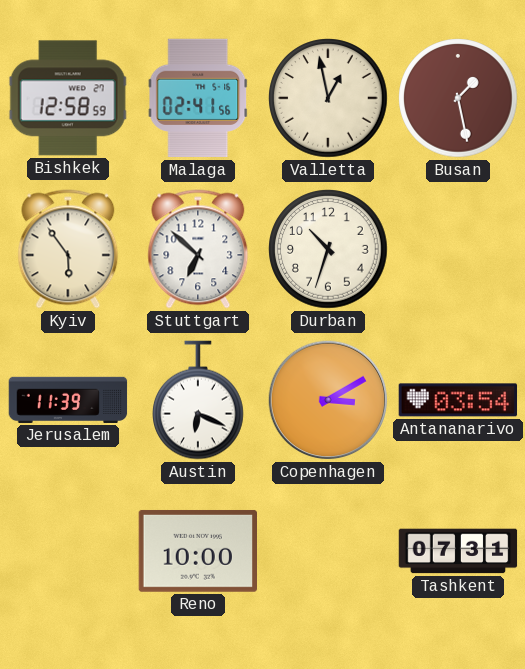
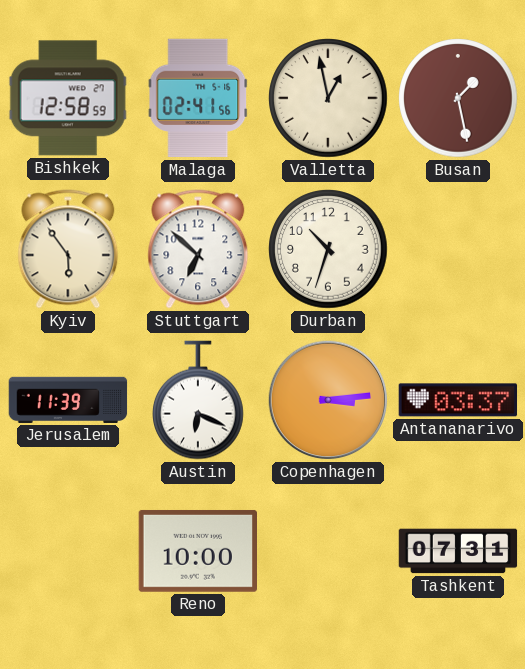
Copenhagen: 3:10 -> 3:14 (328, 400)
Antananarivo: 03:54 -> 03:37 (458, 400)
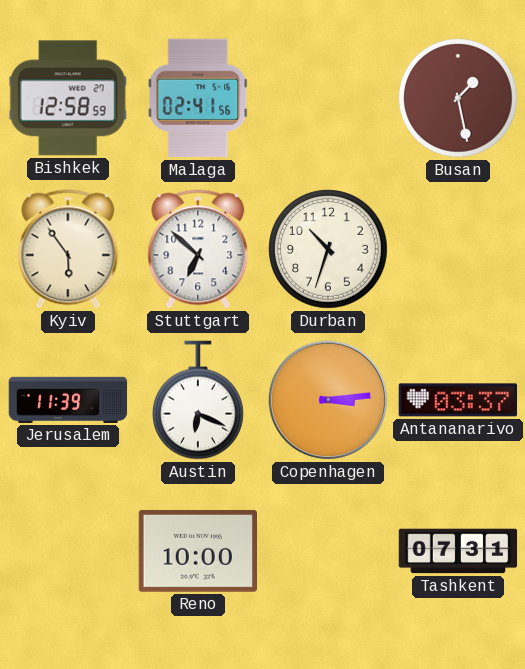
Valletta: 12:58 -> none (328, 98)
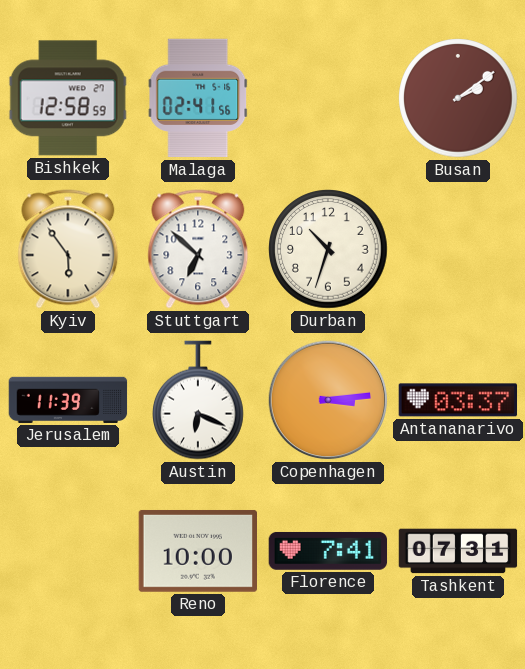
Busan: 1:28 -> 2:09 (458, 98)
Florence: none -> 7:41 (328, 551)
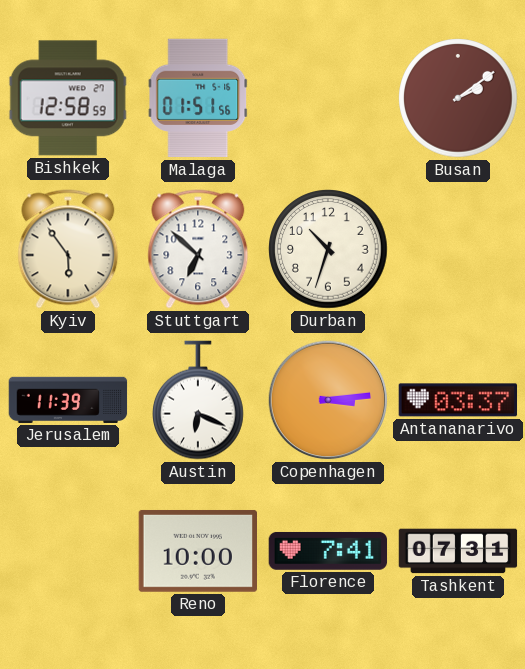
Malaga: 02:41 -> 01:51 (198, 98)
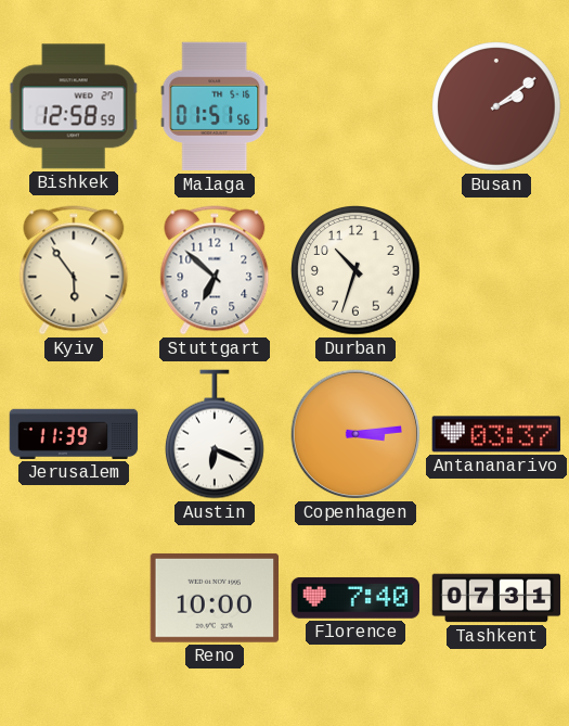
Florence: 7:41 -> 7:40 (355, 598)
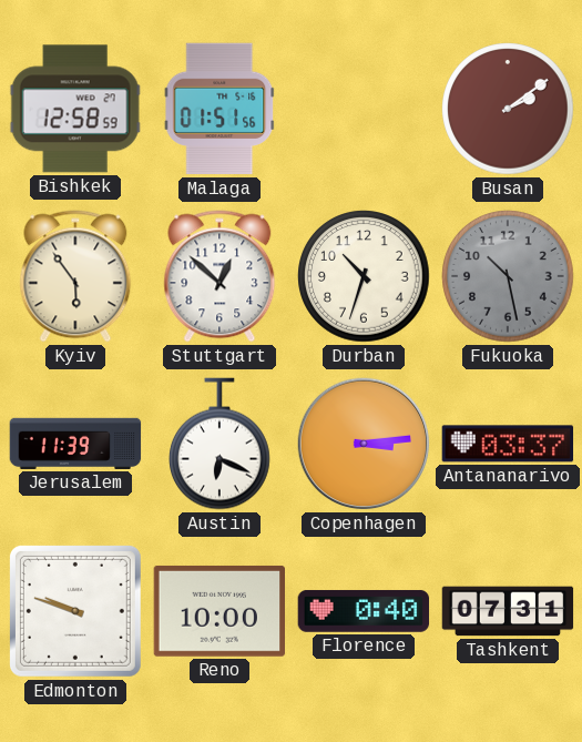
Stuttgart: 6:52 -> 12:52 (219, 276)
Fukuoka: none -> 10:28 (508, 276)
Edmonton: none -> 9:48 (75, 611)
Florence: 7:40 -> 0:40 (364, 611)
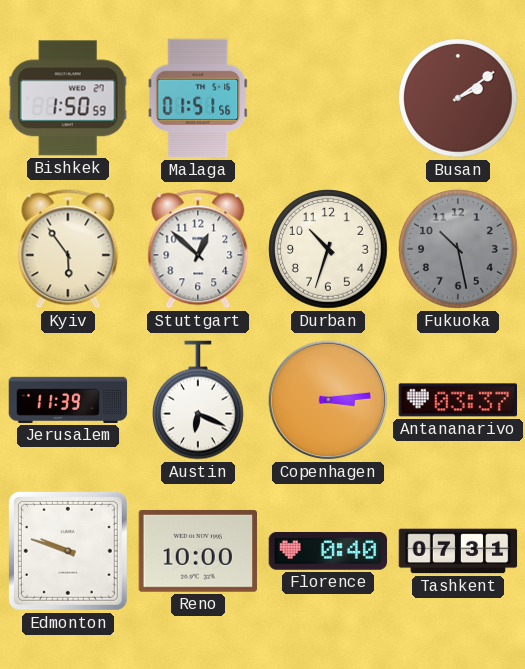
Bishkek: 12:58 -> 1:50 (68, 98)
